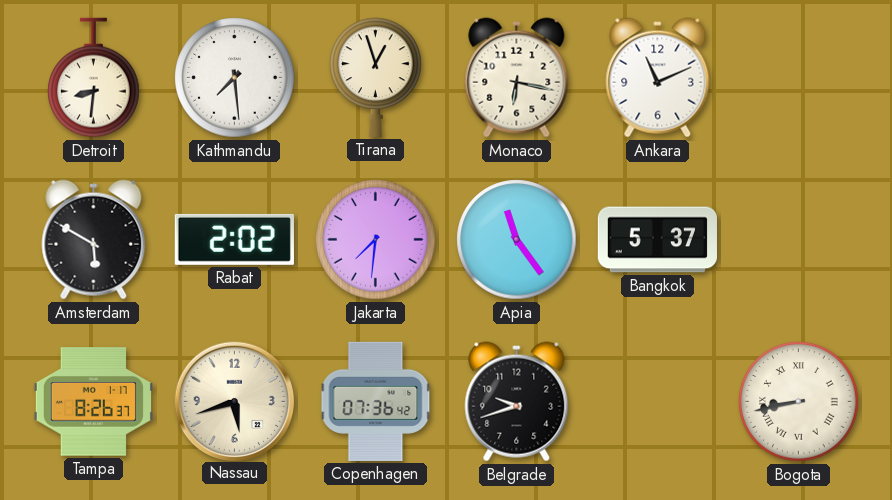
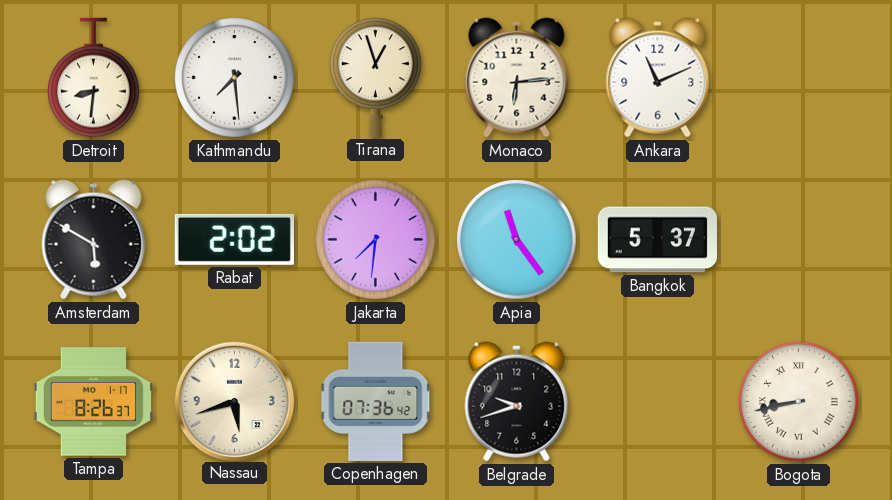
Monaco: 6:17 -> 6:14 (517, 78)
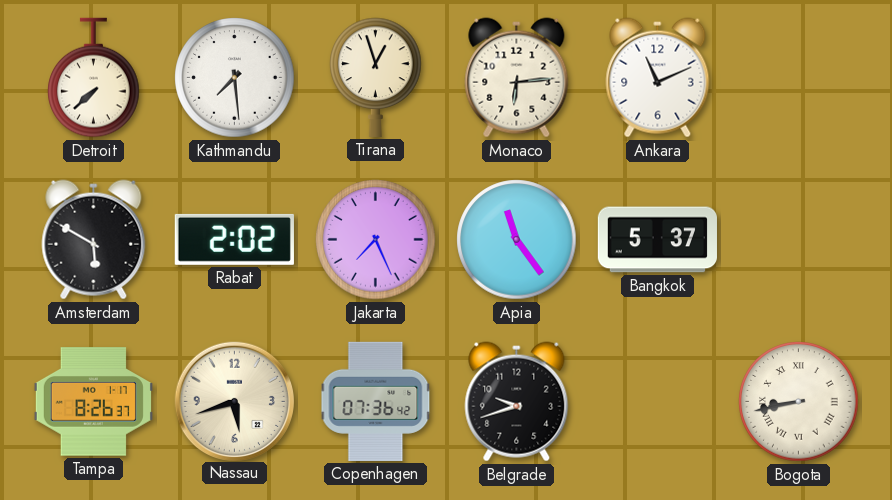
Detroit: 8:31 -> 7:38 (94, 78)
Jakarta: 7:31 -> 7:26 (376, 240)
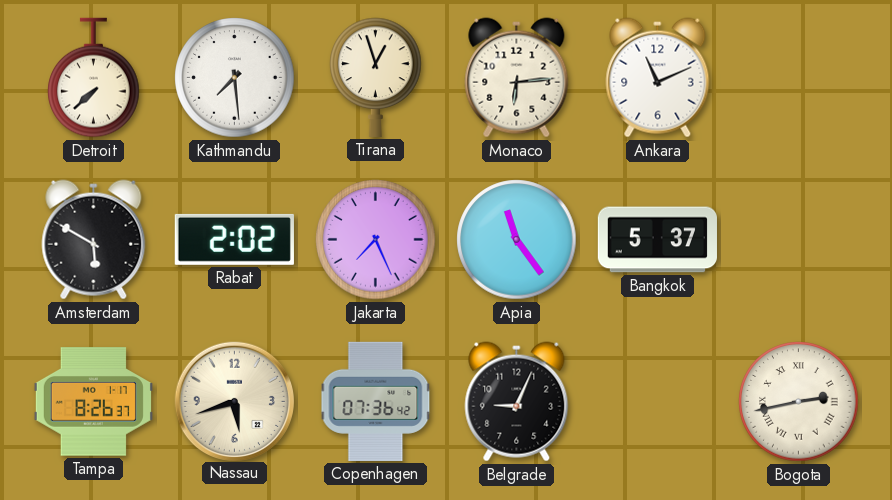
Belgrade: 9:42 -> 9:04 (517, 402)
Bogota: 8:43 -> 2:43 (799, 402)
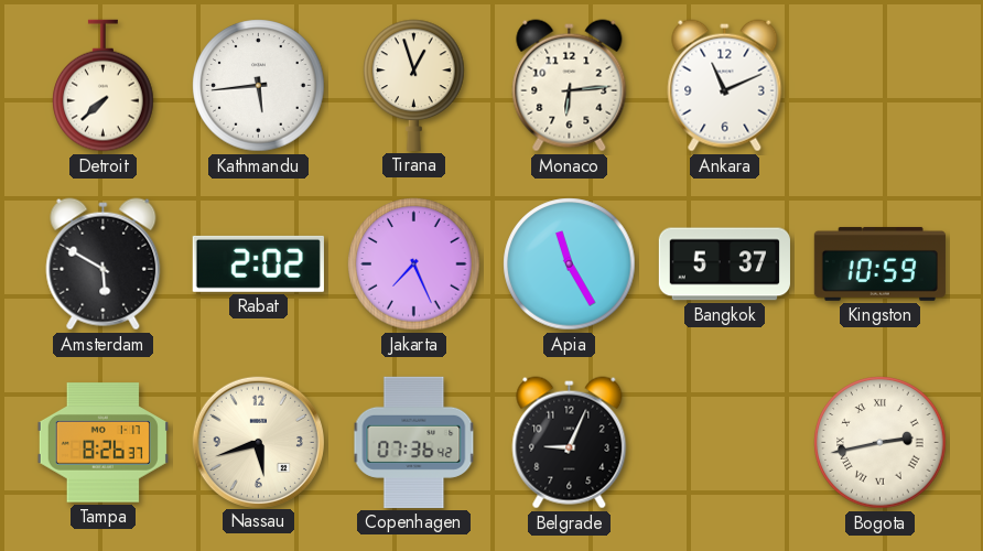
Kathmandu: 7:29 -> 5:44 (259, 86)
Apia: 11:24 -> 11:25 (570, 264)
Kingston: none -> 10:59 (879, 263)
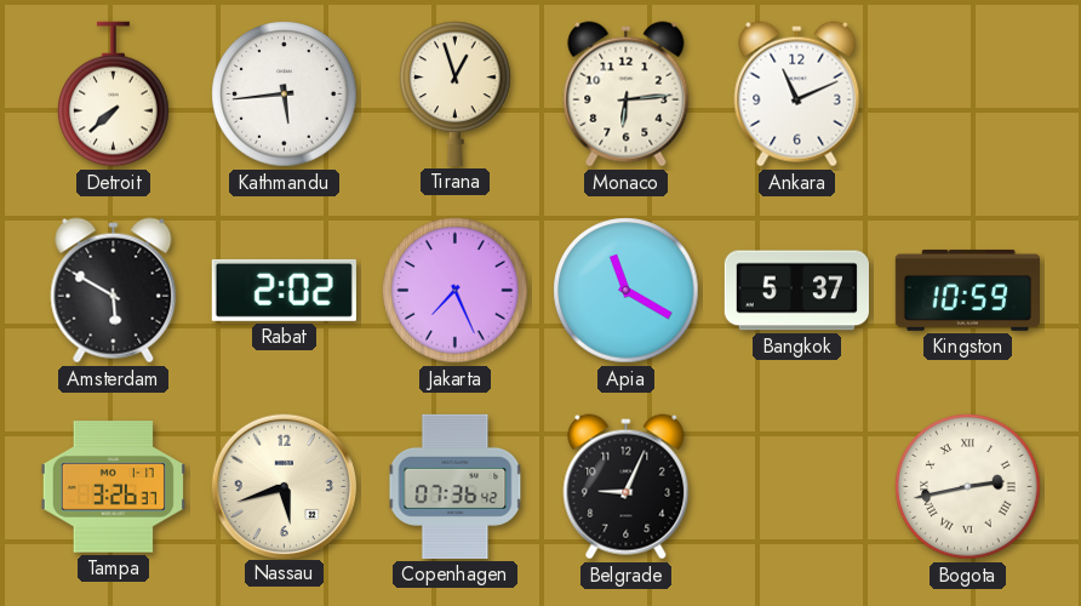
Apia: 11:25 -> 11:20 (627, 291)
Tampa: 8:26 -> 3:26 (113, 487)
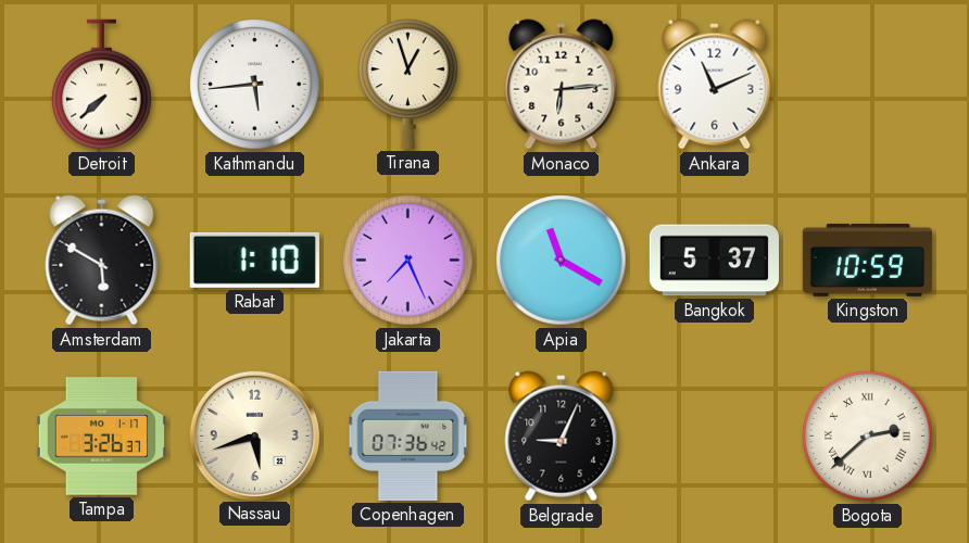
Rabat: 2:02 -> 1:10 (254, 260)
Bogota: 2:43 -> 2:38 (868, 437)
